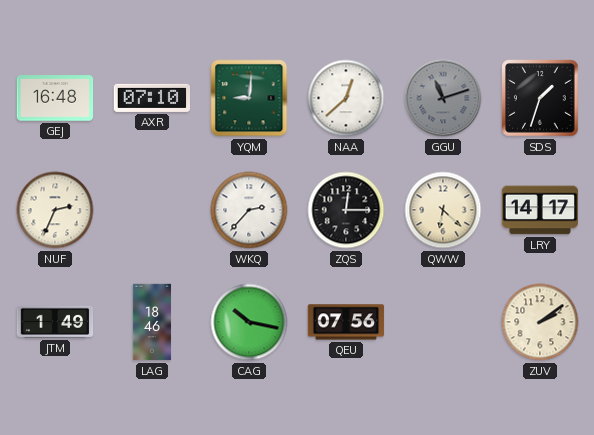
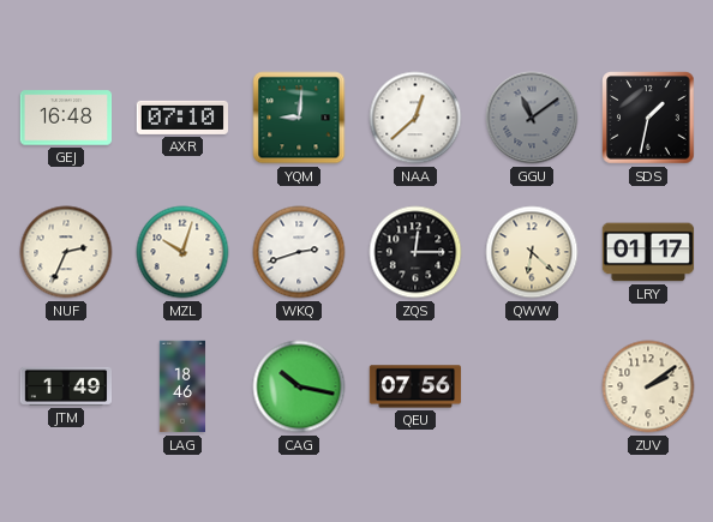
GGU: 11:12 -> 11:09 (532, 118)
SDS: 1:33 -> 1:32 (648, 118)
MZL: none -> 10:03 (182, 252)
WKQ: 2:37 -> 2:42 (299, 252)
LRY: 14:17 -> 01:17 (648, 252)
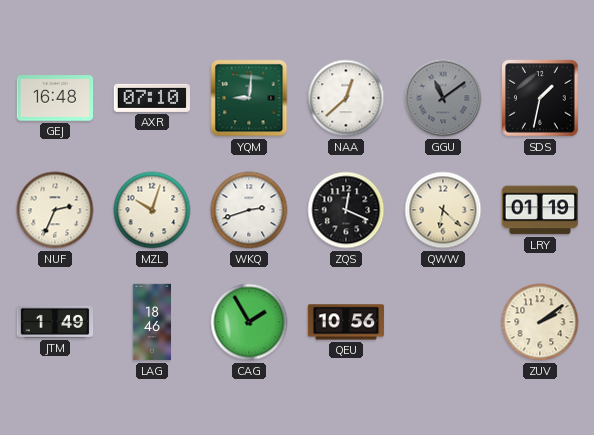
ZQS: 12:15 -> 12:19 (346, 210)
LRY: 01:17 -> 01:19 (540, 210)
CAG: 10:17 -> 1:55 (249, 322)
QEU: 07:56 -> 10:56 (346, 322)
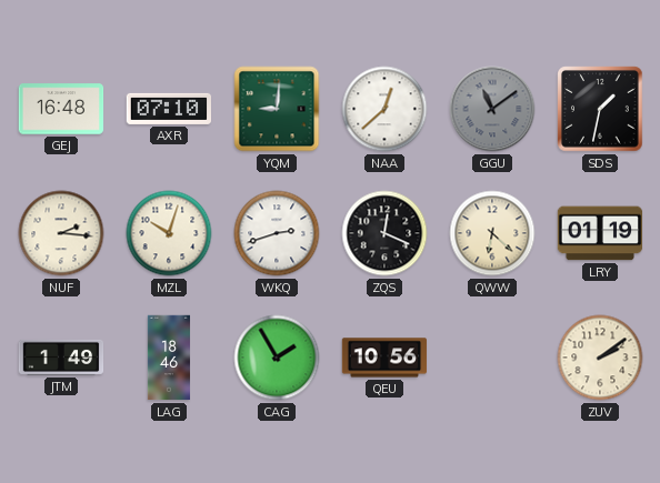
NUF: 2:34 -> 2:16 (61, 233)
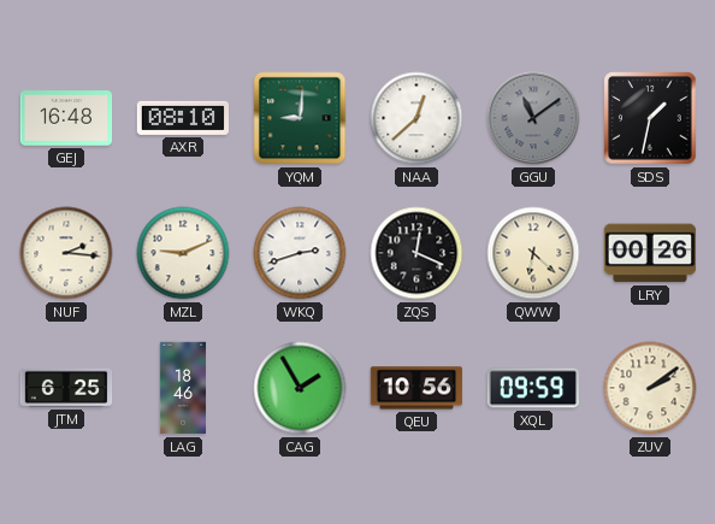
AXR: 07:10 -> 08:10 (183, 118)
MZL: 10:03 -> 9:11 (183, 253)
LRY: 01:19 -> 00:26 (650, 253)
JTM: 1:49 -> 6:25 (66, 388)
XQL: none -> 09:59 (532, 388)
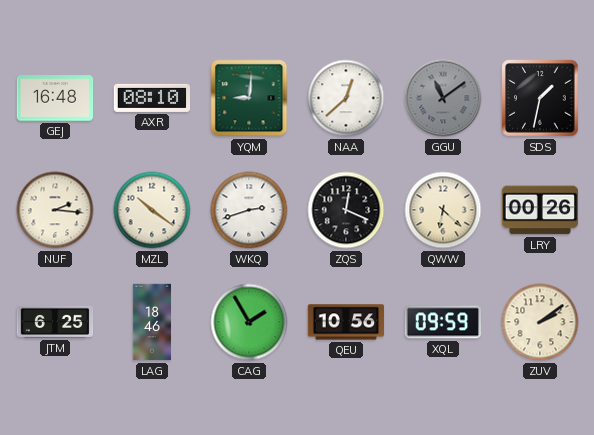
MZL: 9:11 -> 10:21 (152, 210)
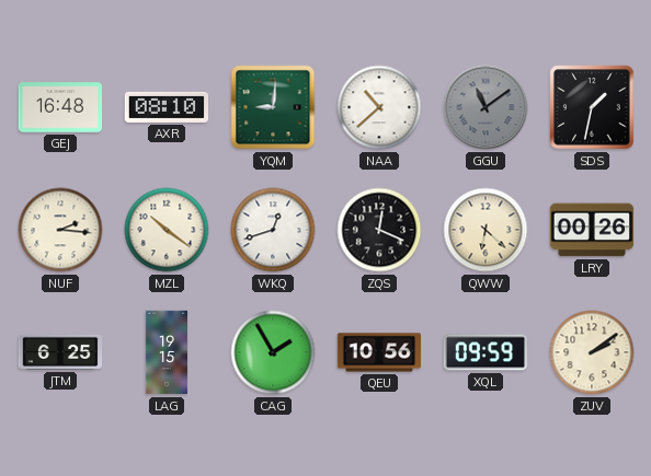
NAA: 12:38 -> 10:38 (379, 107)
WKQ: 2:42 -> 12:42 (273, 230)
LAG: 18:46 -> 19:15 (165, 352)
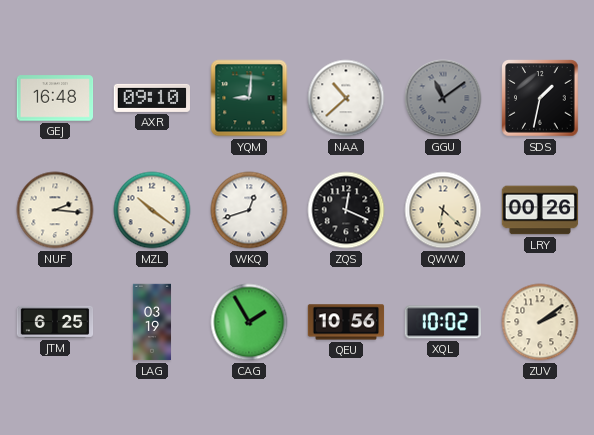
AXR: 08:10 -> 09:10 (152, 98)
LAG: 19:15 -> 03:19 (151, 322)
XQL: 09:59 -> 10:02 (442, 322)
